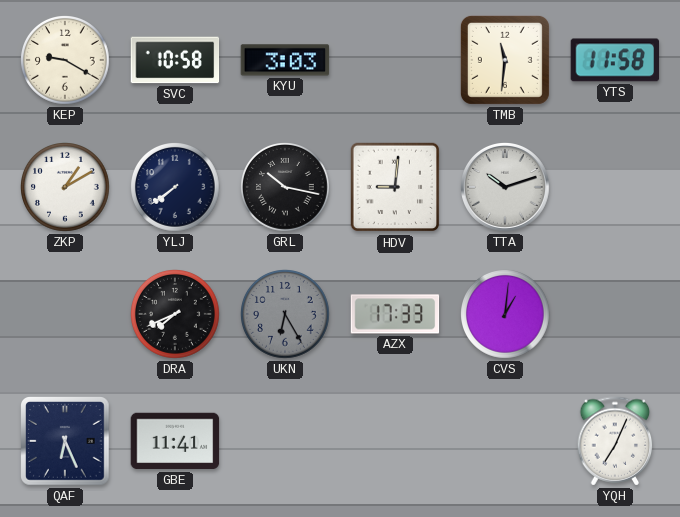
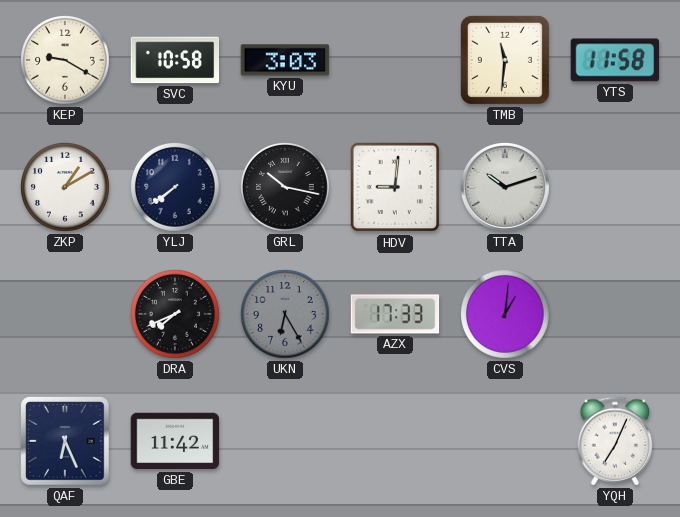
GBE: 11:41 -> 11:42 (175, 441)
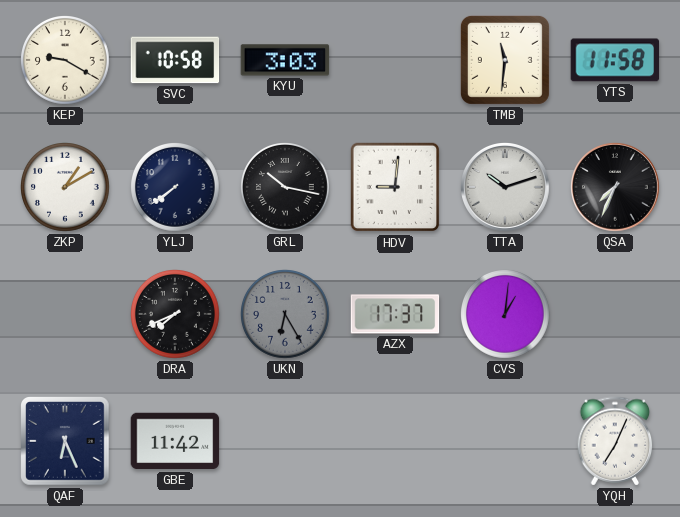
QSA: none -> 7:34 (616, 188)
AZX: 17:33 -> 17:37 (395, 314)
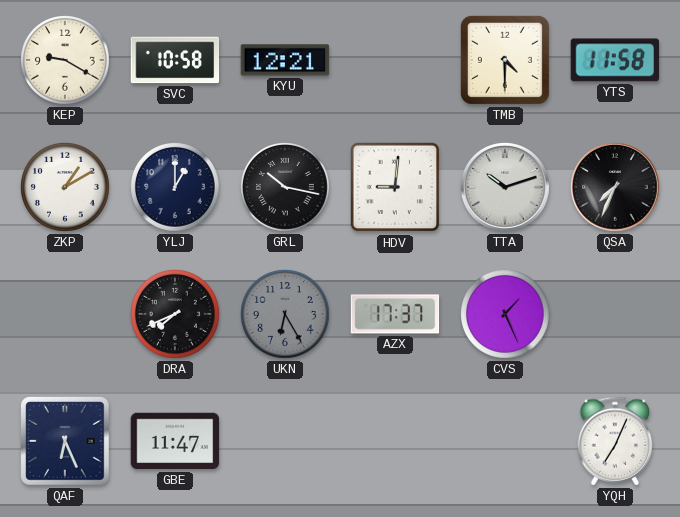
KYU: 3:03 -> 12:21 (285, 60)
TMB: 11:31 -> 4:30 (505, 60)
YLJ: 7:39 -> 1:00 (176, 188)
CVS: 1:01 -> 1:26 (506, 315)
GBE: 11:42 -> 11:47 (175, 441)
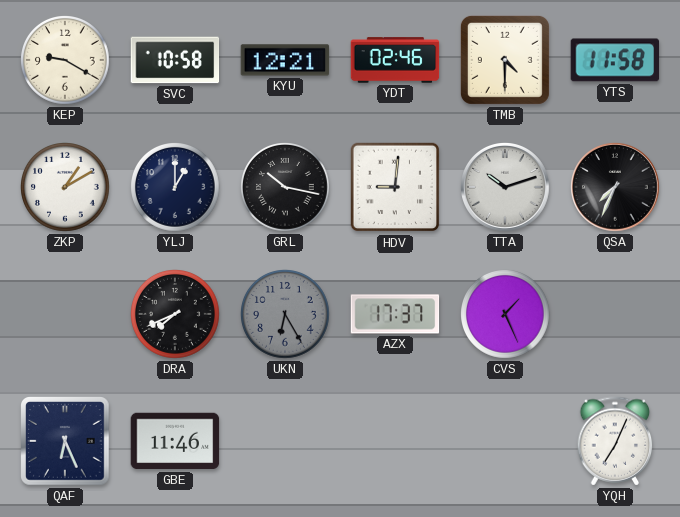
YDT: none -> 02:46 (395, 60)
GBE: 11:47 -> 11:46 (175, 441)
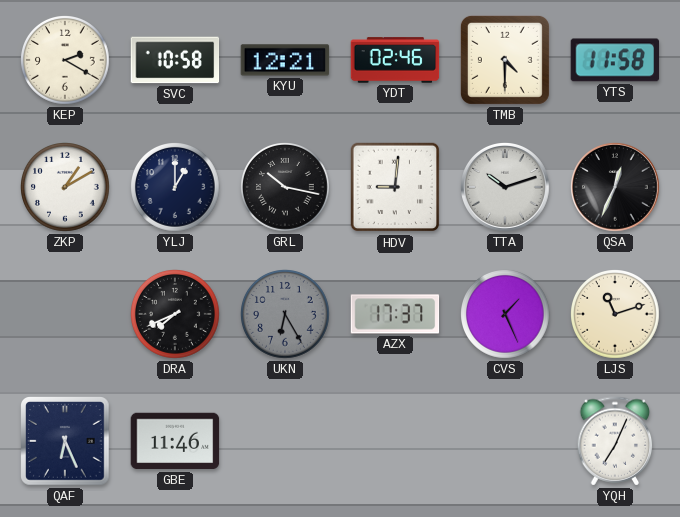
KEP: 9:20 -> 2:20 (66, 61)
QSA: 7:34 -> 12:34 (616, 188)
LJS: none -> 11:12 (616, 315)
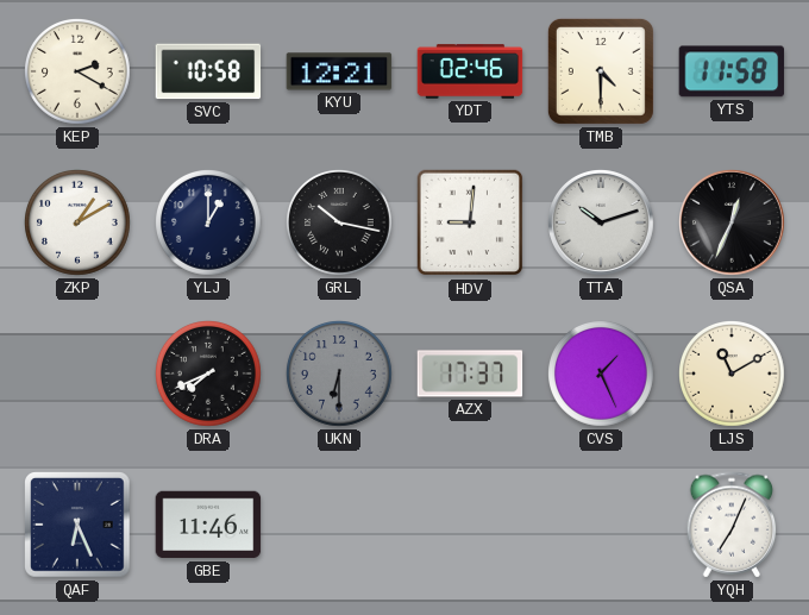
UKN: 6:25 -> 6:30 (340, 375)
LJS: 11:12 -> 11:10 (733, 375)
